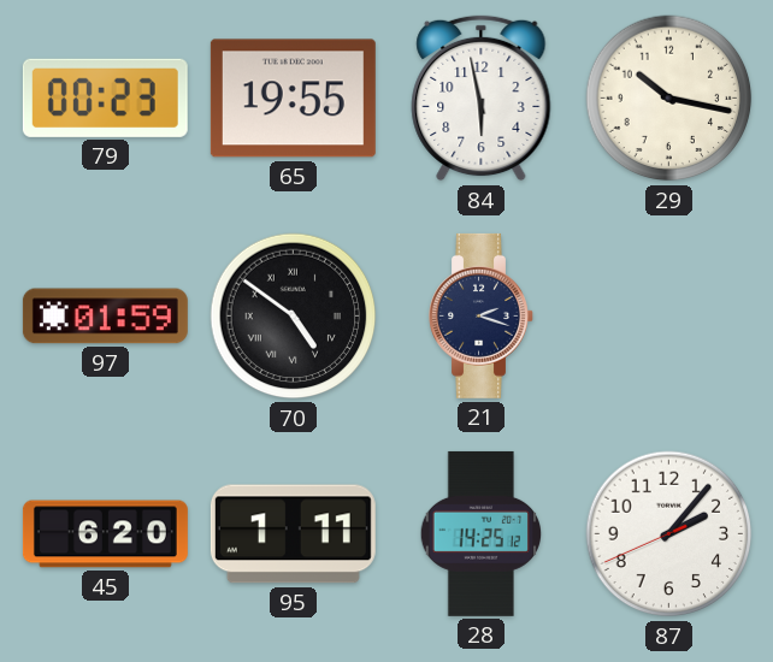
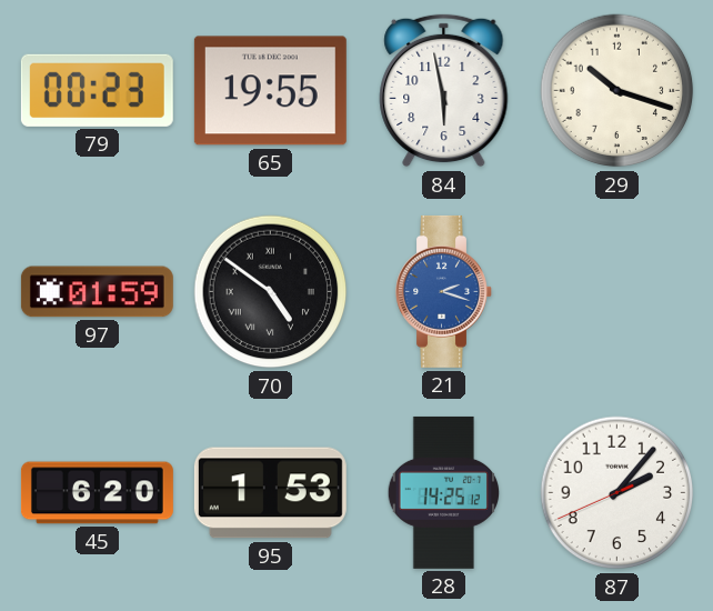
29: 10:17 -> 10:18 (617, 91)
21 dial: navy -> blue (444, 291)
95: 1:11 -> 1:53 (270, 493)
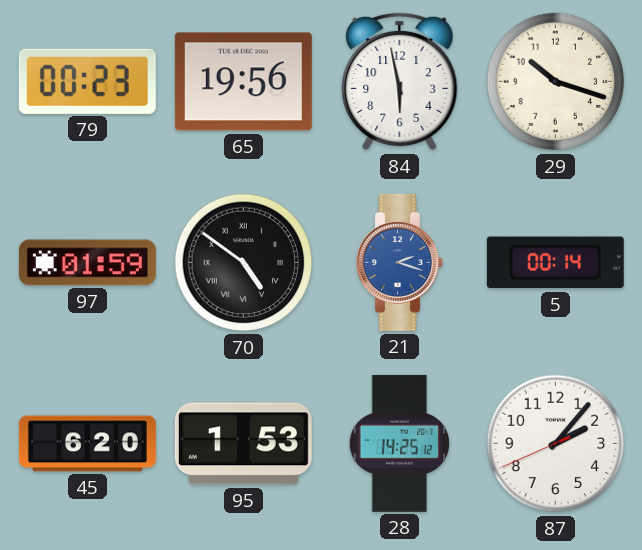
65: 19:55 -> 19:56 (243, 82)
5: none -> 00:14 (555, 263)
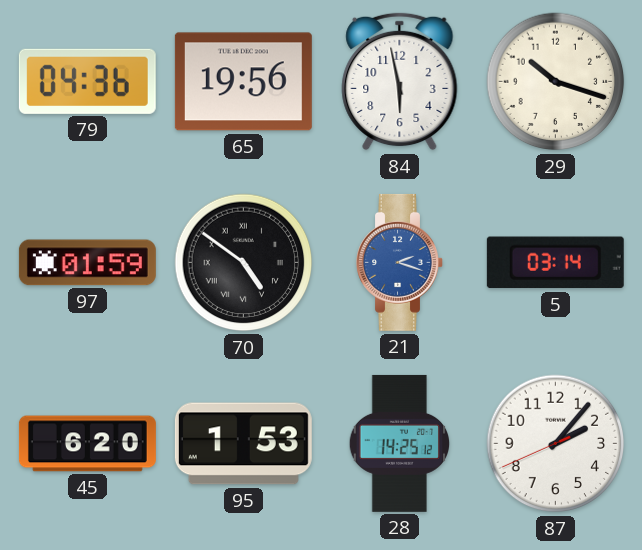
79: 00:23 -> 04:36 (87, 81)
5: 00:14 -> 03:14 (555, 263)
